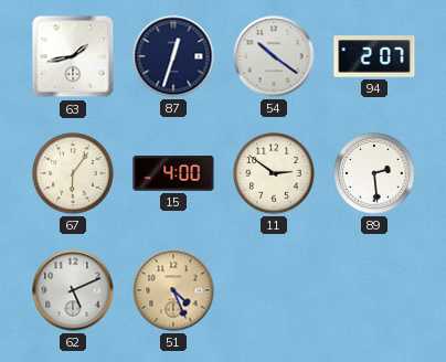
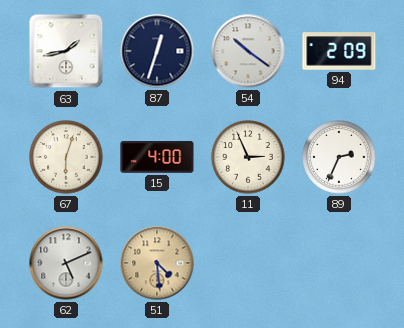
94: 2:07 -> 2:09 (339, 51)
67: 6:06 -> 6:03 (66, 157)
11: 2:51 -> 2:56 (248, 157)
89: 2:29 -> 2:34 (339, 157)
51: 4:26 -> 4:29 (157, 263)
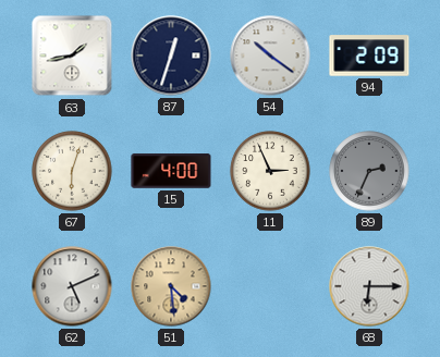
89 dial: white -> grey (369, 171)
68: none -> 6:15 (369, 286)
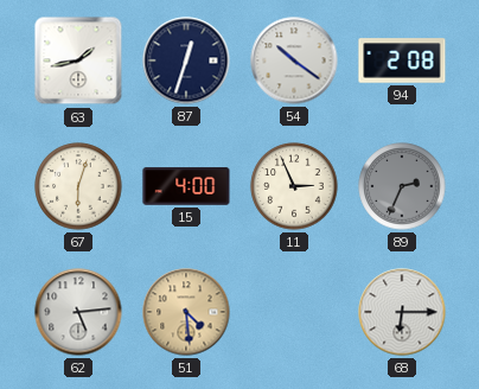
94: 2:09 -> 2:08 (402, 60)
62: 5:11 -> 5:14 (78, 312)
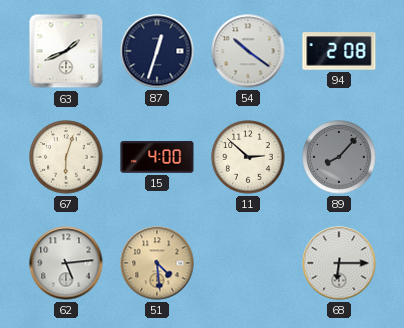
63: 1:43 -> 1:41 (66, 51)
11: 2:56 -> 2:52 (248, 157)
89: 2:34 -> 8:07 (339, 157)
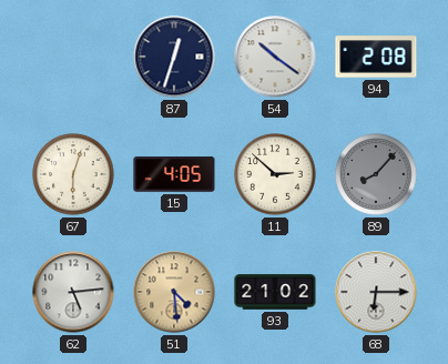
63: 1:41 -> none (66, 51)
15: 4:00 -> 4:05 (174, 174)
93: none -> 21:02 (275, 292)
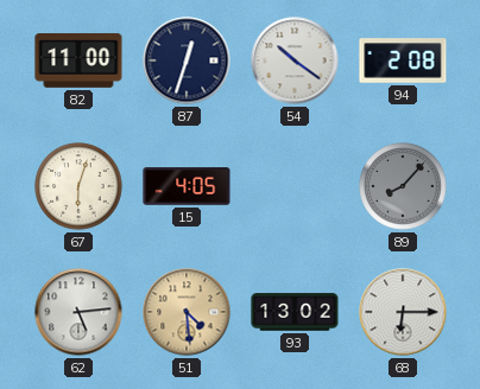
82: none -> 11:00 (78, 60)
11: 2:52 -> none (275, 174)
93: 21:02 -> 13:02 (295, 312)
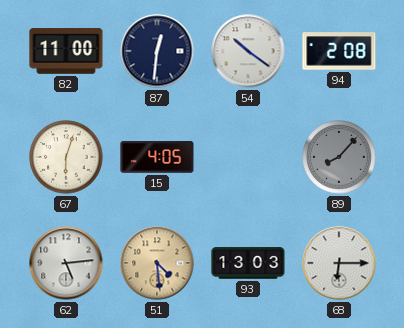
87: 12:33 -> 12:31 (157, 51)
93: 13:02 -> 13:03 (248, 263)
